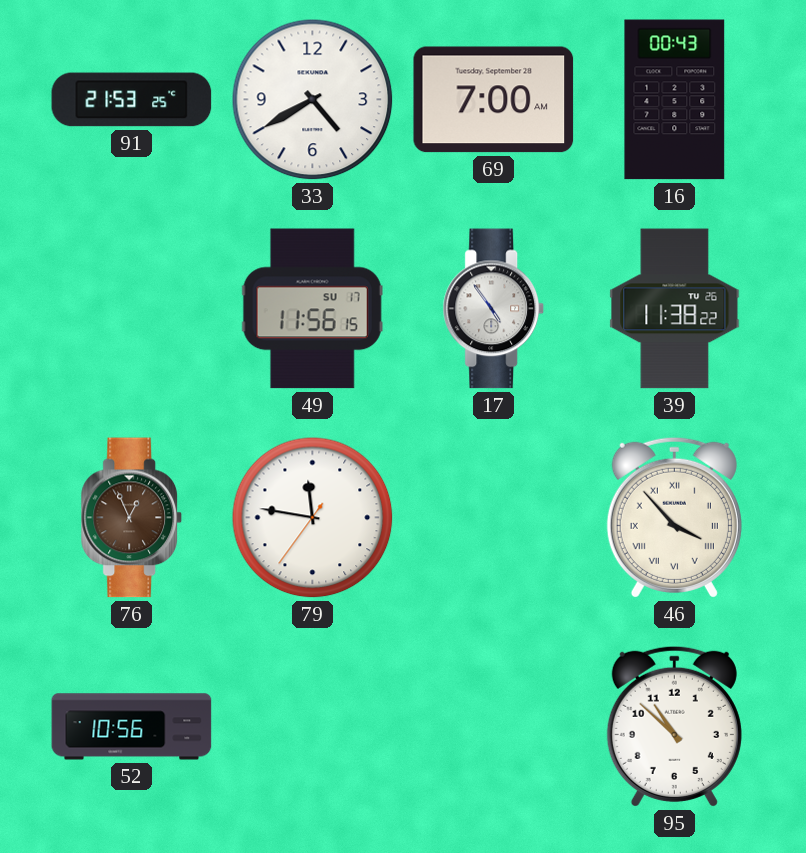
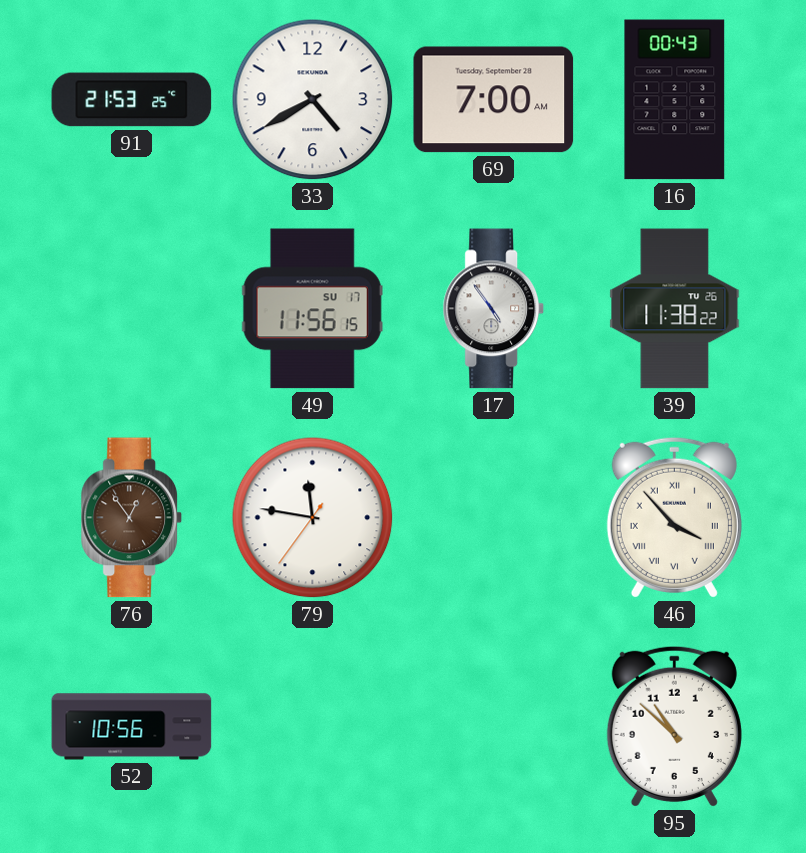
76: 12:56 -> 12:54 (132, 518)
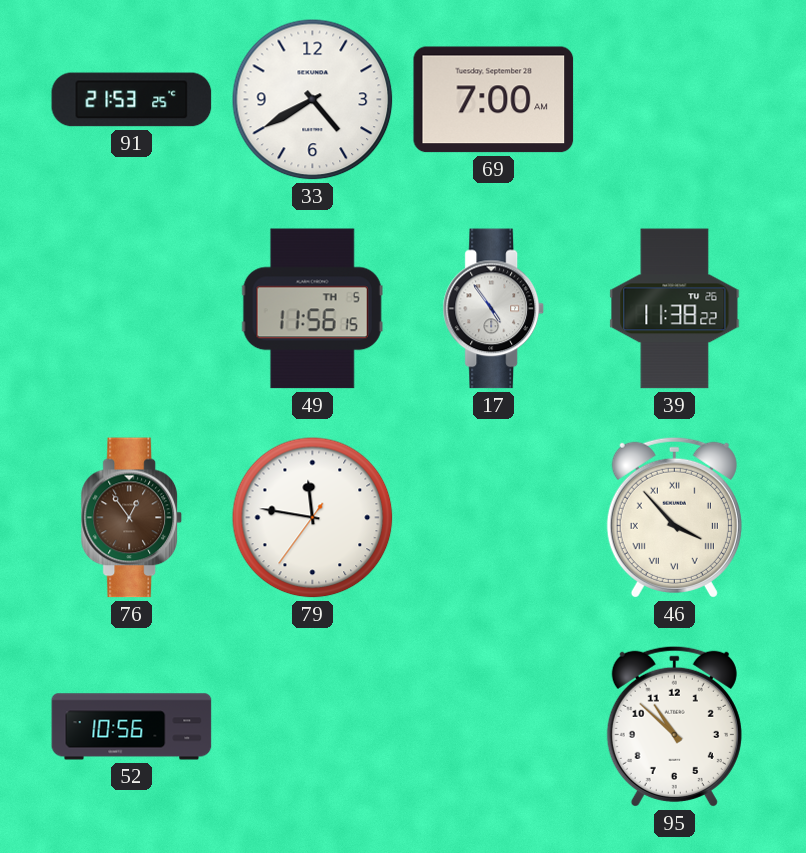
16: 00:43 -> none (675, 100)
49 date: SU 17 -> TH 5 (312, 309)
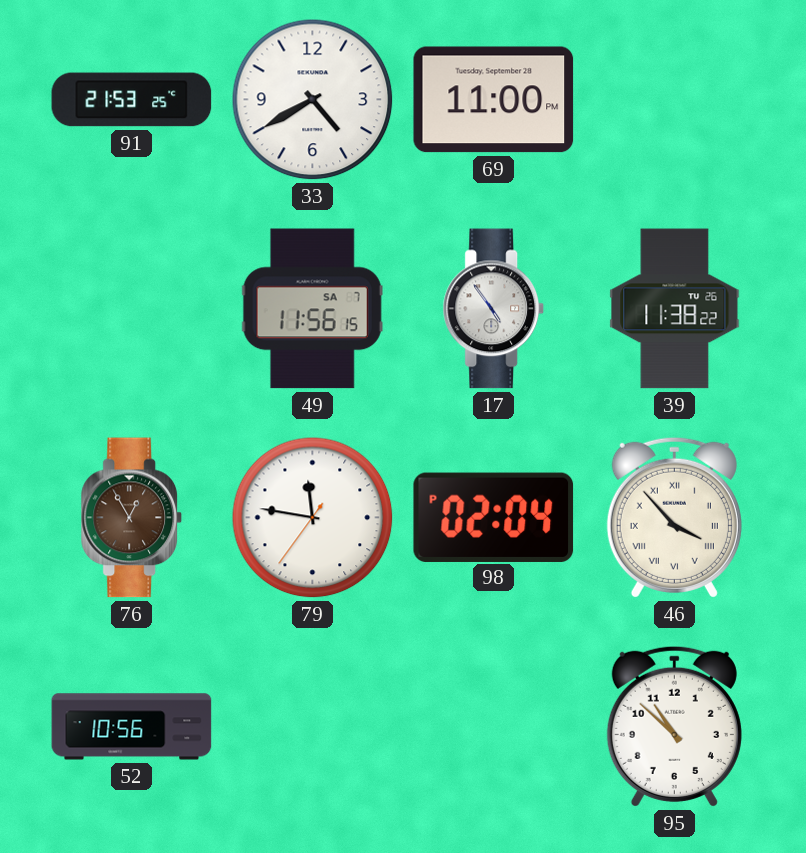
69: 7:00 -> 11:00 (494, 100)
49 date: TH 5 -> SA 7 (312, 309)
76: 12:54 -> 12:55 (132, 518)
98: none -> 02:04 (494, 517)
